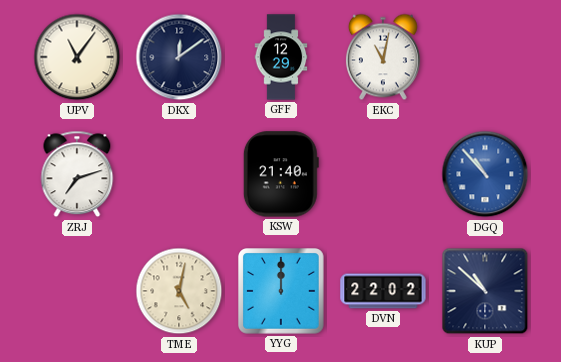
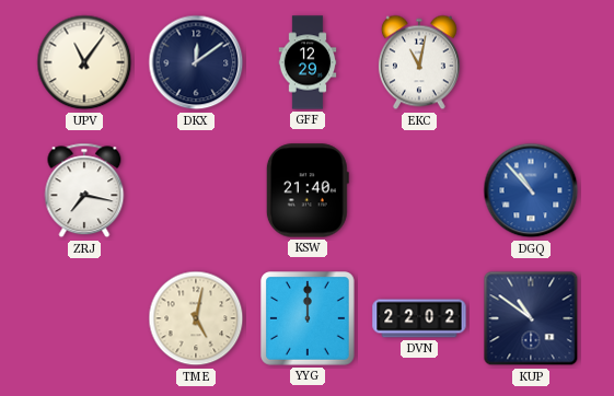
ZRJ: 7:12 -> 7:17 (84, 190)
KUP: 10:52 -> 10:51 (531, 318)
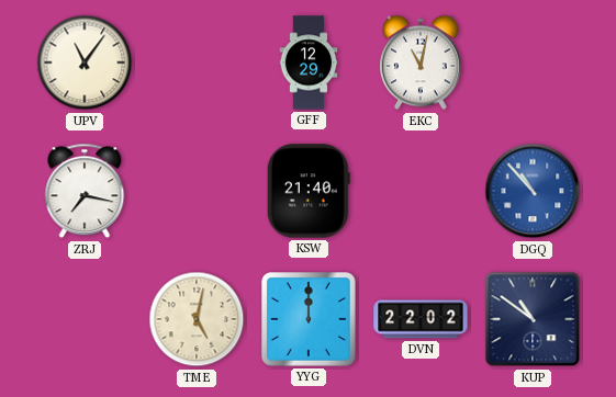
DKX: 12:09 -> none (196, 62)
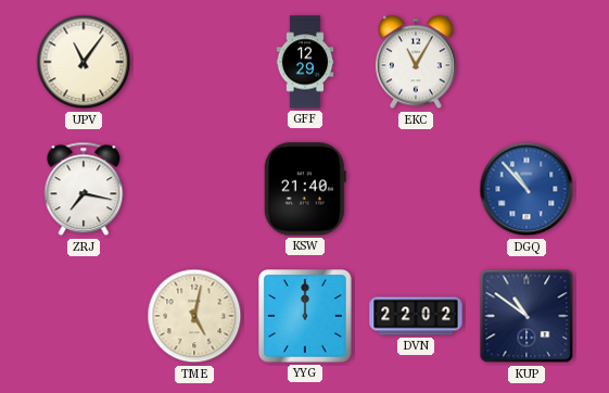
EKC: 11:02 -> 11:05 (416, 62)
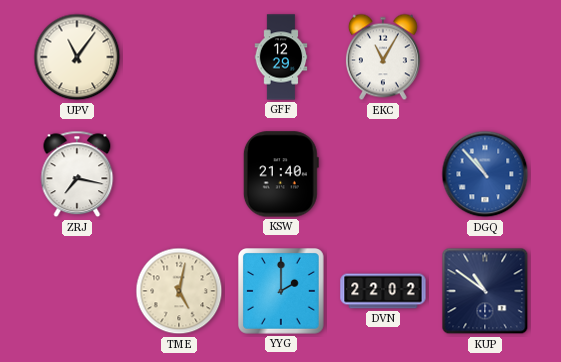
YYG: 12:00 -> 2:00 (282, 292)
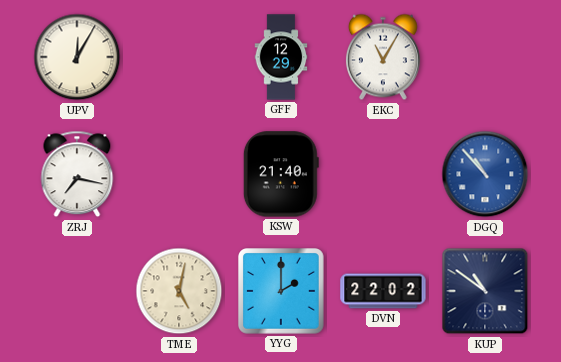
UPV: 11:06 -> 12:05 (77, 57)
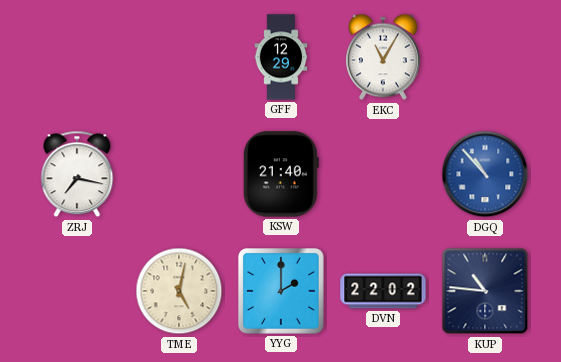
UPV: 12:05 -> none (77, 57)
KUP: 10:51 -> 10:46 (485, 291)
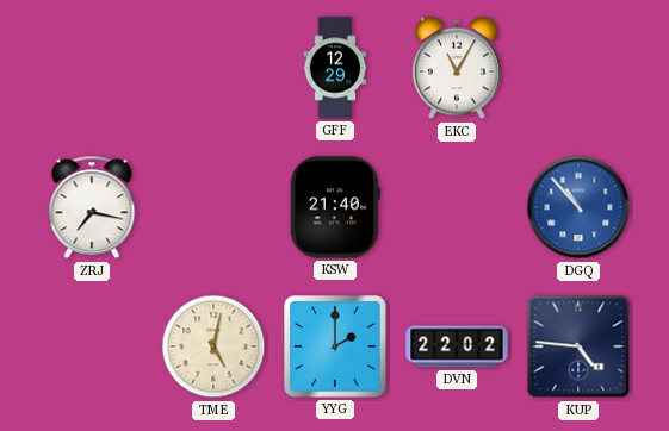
KUP: 10:46 -> 4:46 (578, 346)
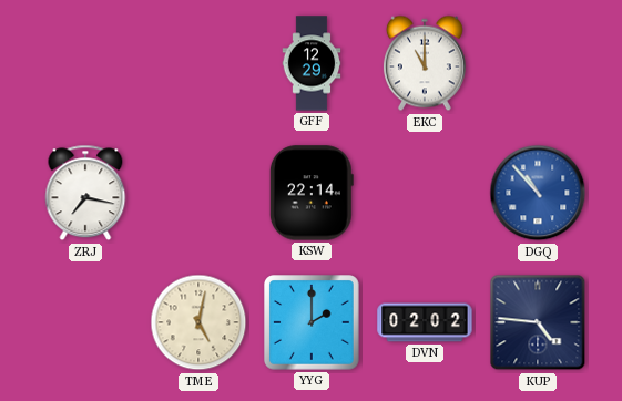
EKC: 11:05 -> 11:00 (425, 63)
KSW: 21:40 -> 22:14 (312, 193)
DVN: 22:02 -> 02:02 (425, 322)
